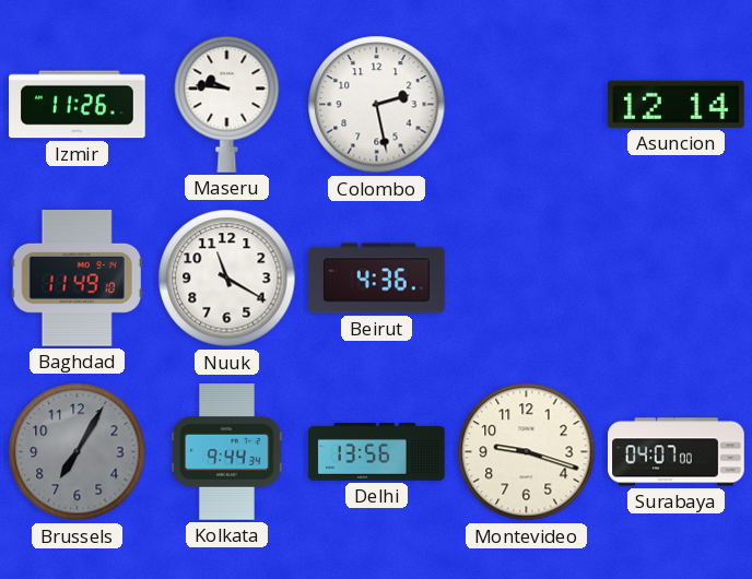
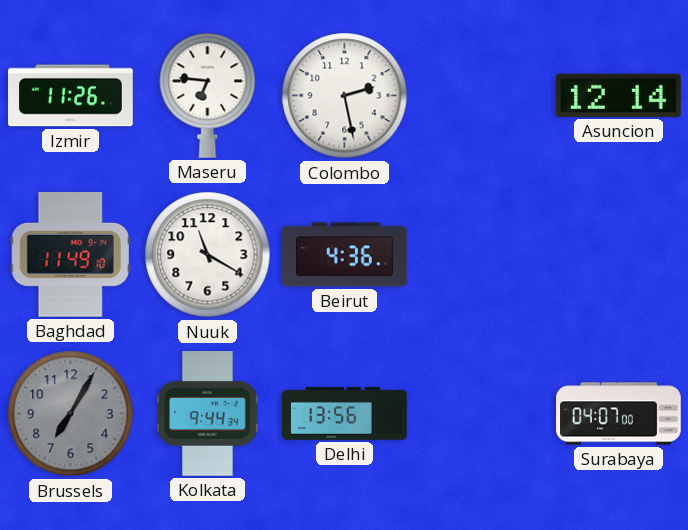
Maseru: 9:46 -> 6:46 (208, 95)
Montevideo: 9:18 -> none (527, 452)
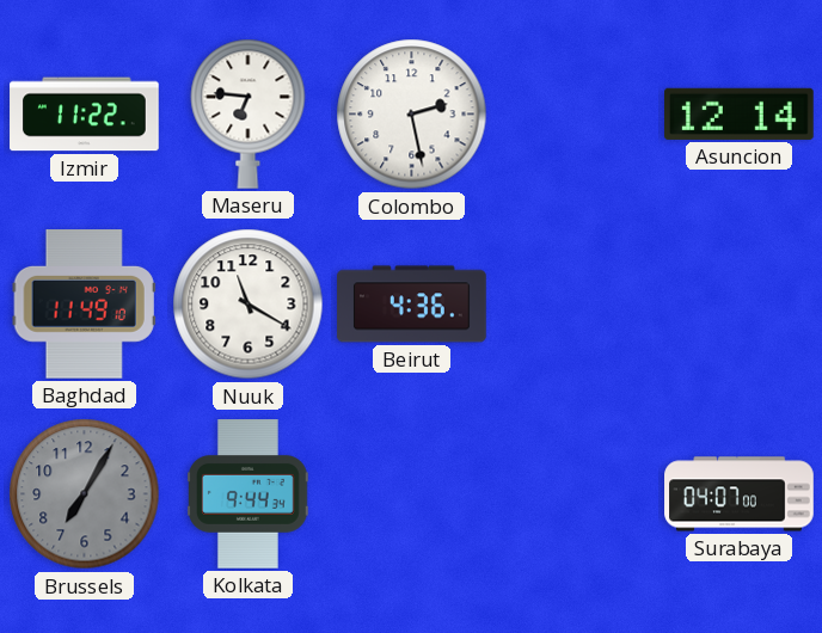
Izmir: 11:26 -> 11:22 (85, 115)
Delhi: 13:56 -> none (345, 414)
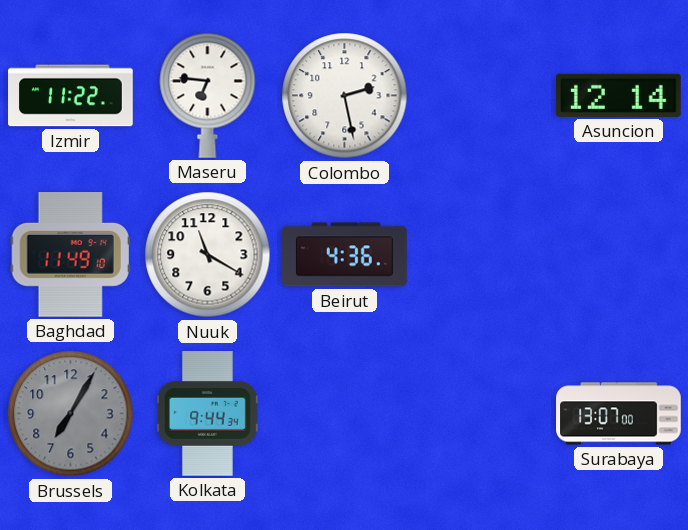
Surabaya: 04:07 -> 13:07 (619, 414)
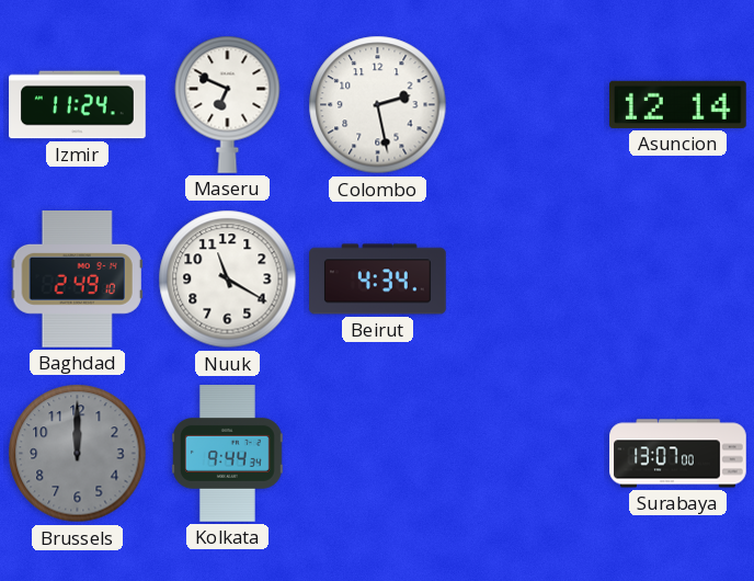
Izmir: 11:22 -> 11:24 (78, 105)
Maseru: 6:46 -> 6:49 (228, 104)
Baghdad: 11:49 -> 2:49 (77, 280)
Beirut: 4:36 -> 4:34 (378, 280)
Brussels: 7:05 -> 12:00 (78, 454)
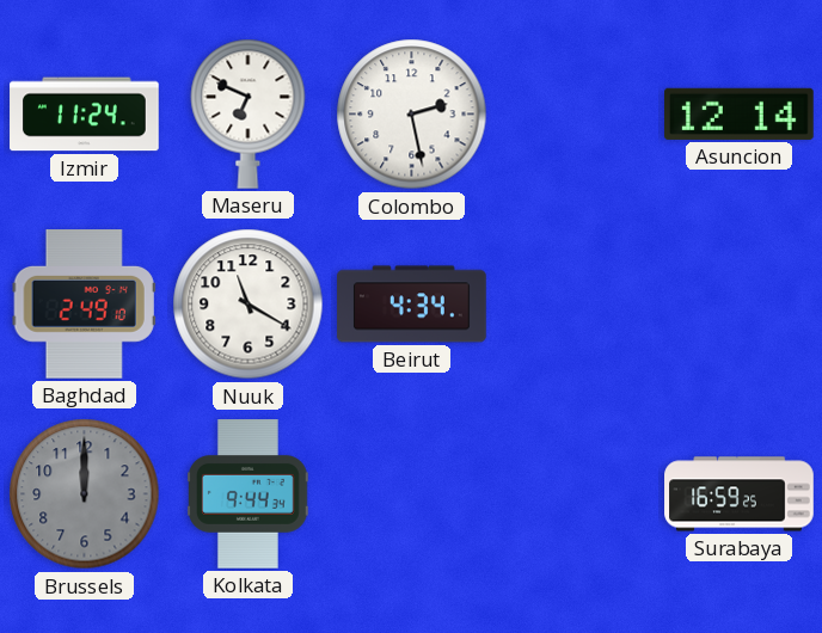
Surabaya: 13:07 -> 16:59 (740, 494)
